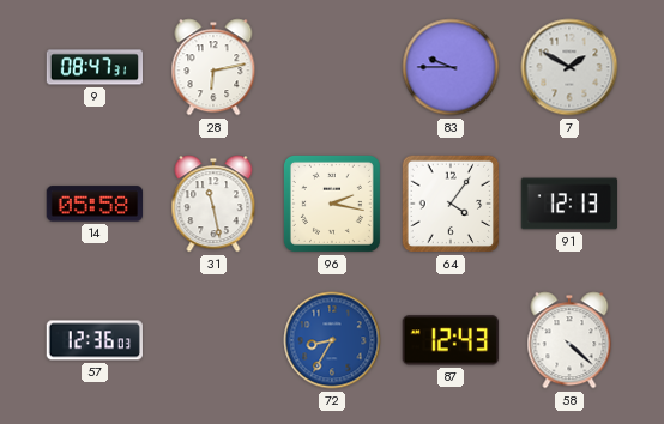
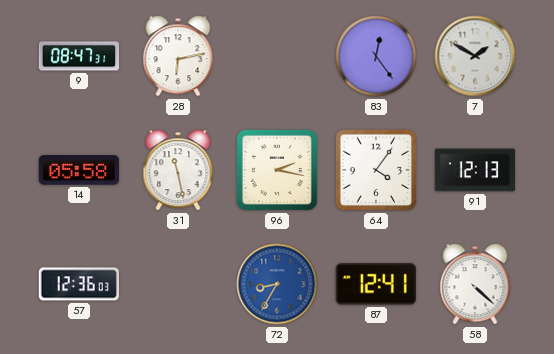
83: 9:45 -> 12:24 (376, 56)
87: 12:43 -> 12:41 (376, 284)
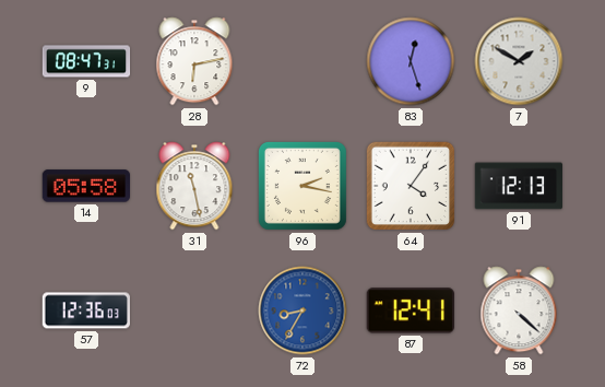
83: 12:24 -> 12:27 (411, 61)
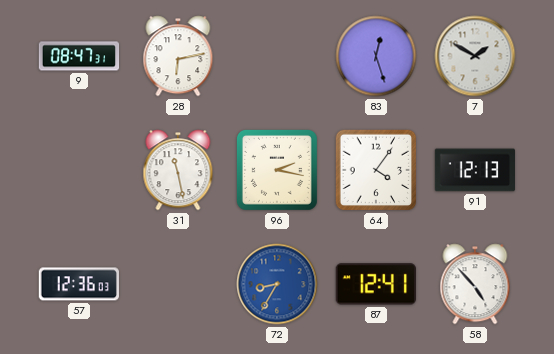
14: 05:58 -> none (85, 186)
58: 4:22 -> 4:53 (475, 284)
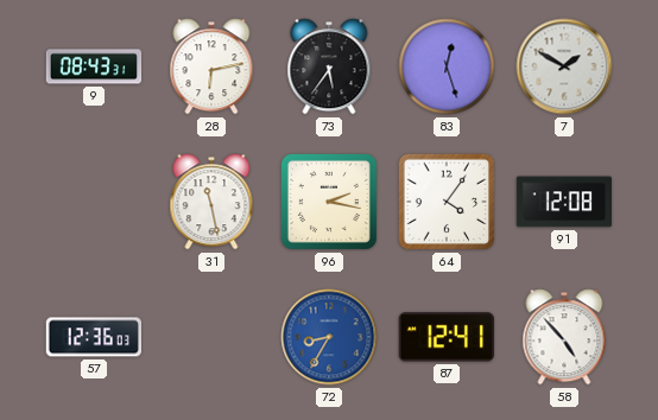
9: 08:47 -> 08:43 (94, 66)
73: none -> 5:36 (329, 66)
91: 12:13 -> 12:08 (563, 202)
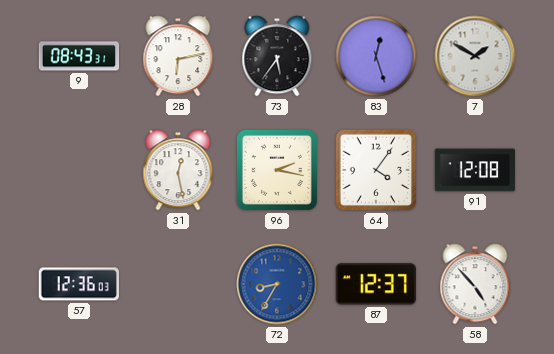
31: 11:28 -> 12:28 (178, 170)
87: 12:41 -> 12:37 (376, 284)
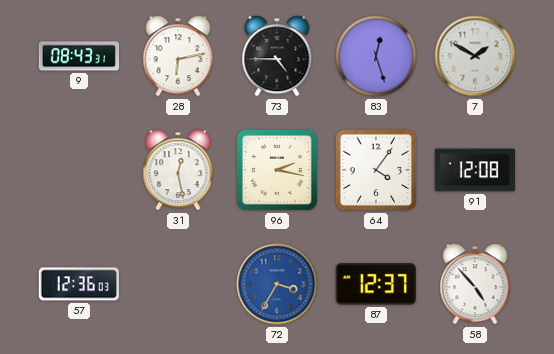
73: 5:36 -> 4:45 (277, 56)
72: 8:35 -> 3:35 (277, 284)
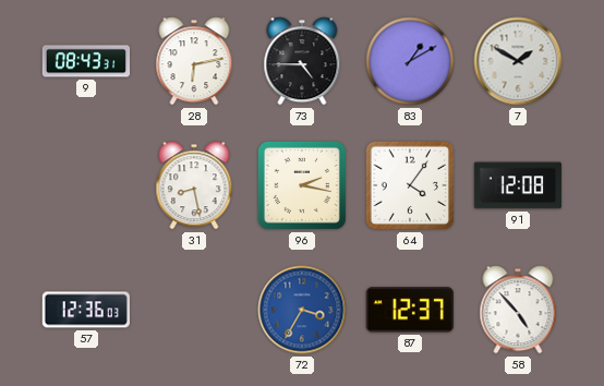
83: 12:27 -> 1:10 (410, 61)
31: 12:28 -> 8:28 (194, 185)
